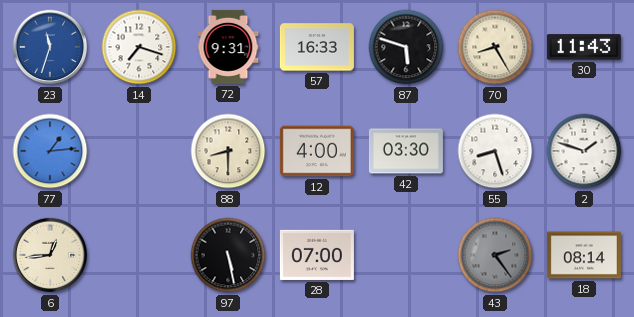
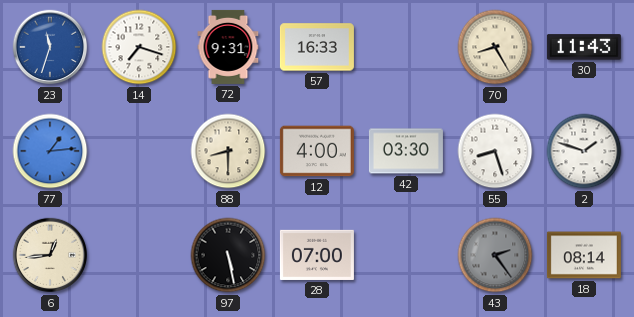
87: 5:48 -> none (406, 47)
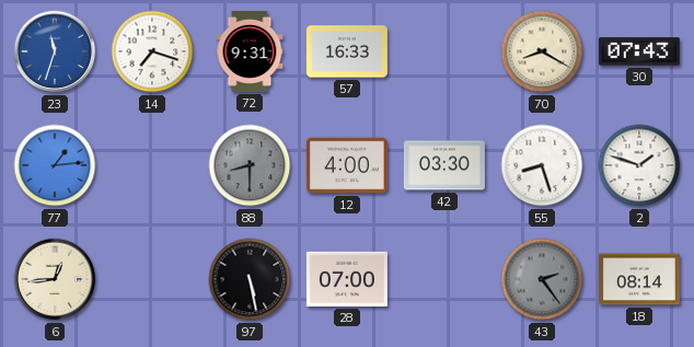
70: 8:25 -> 8:20 (542, 51)
30: 11:43 -> 07:43 (639, 51)
88 dial: cream -> grey (250, 165)
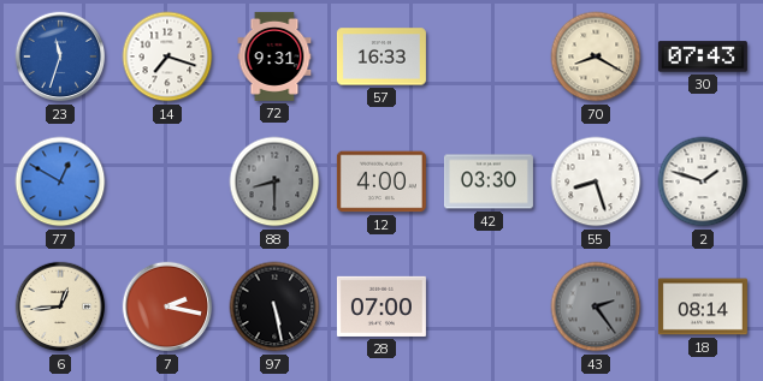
77: 1:14 -> 12:50 (60, 181)
7: none -> 2:17 (167, 306)
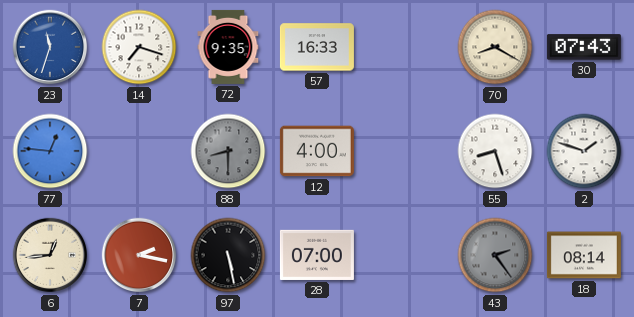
72: 9:31 -> 9:35 (228, 47)
77: 12:50 -> 12:46 (50, 151)
42: 03:30 -> none (489, 181)
